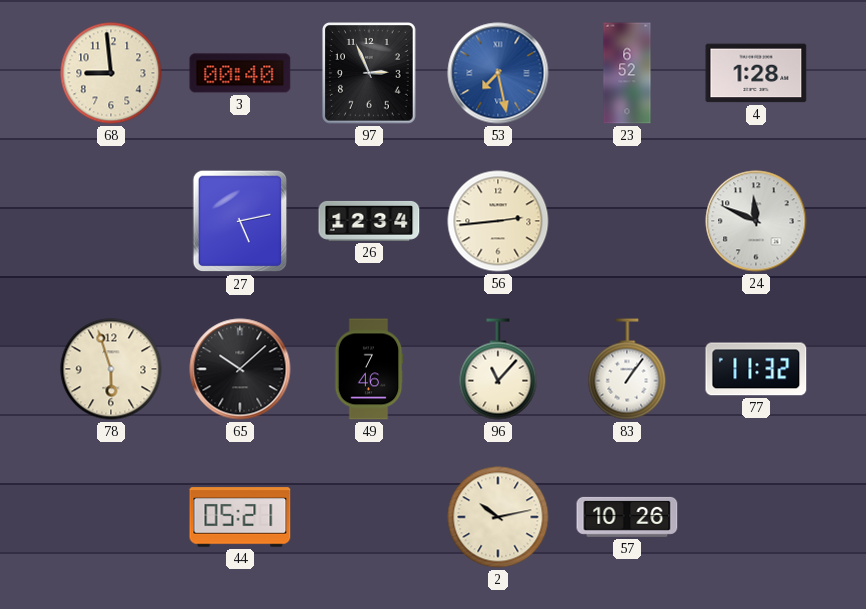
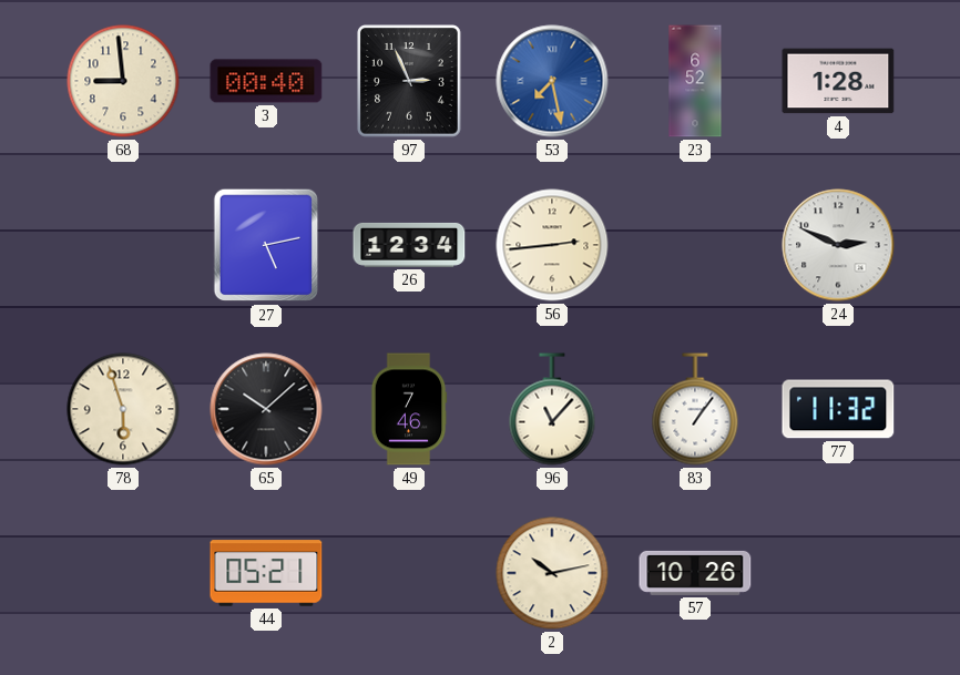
24: 11:49 -> 2:49 (838, 245)
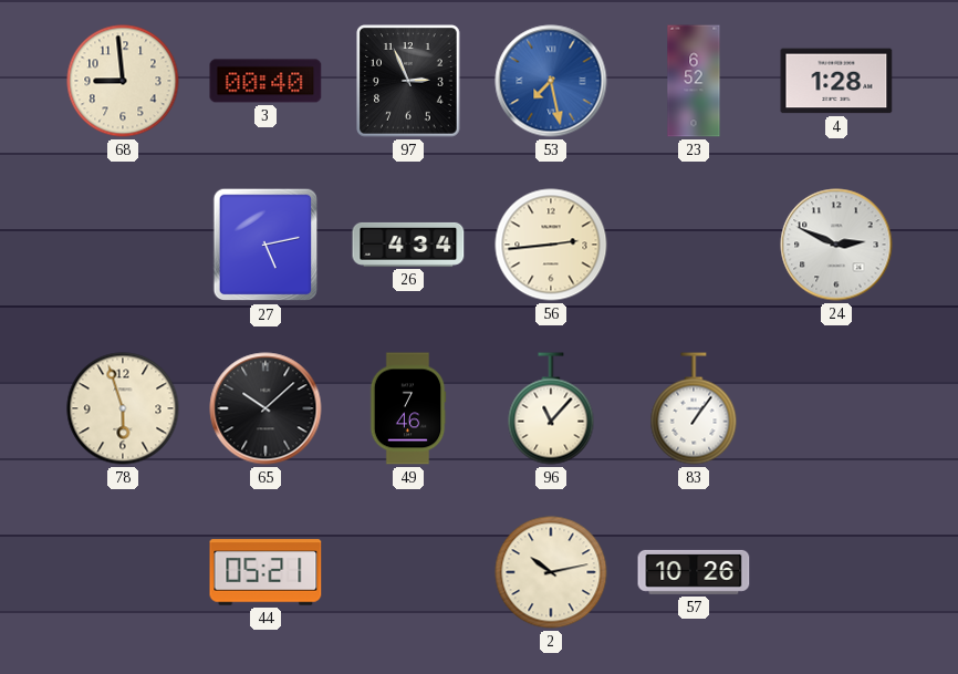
26: 12:34 -> 4:34 (408, 245)
77: 11:32 -> none (838, 409)
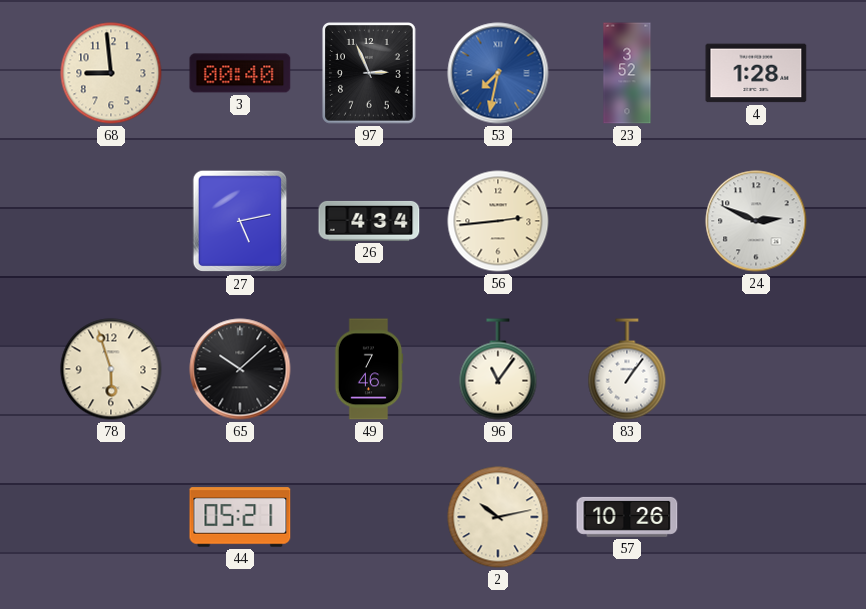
53: 7:28 -> 7:32 (498, 73)
23: 6:52 -> 3:52 (627, 73)
96: 11:07 -> 11:06 (498, 369)
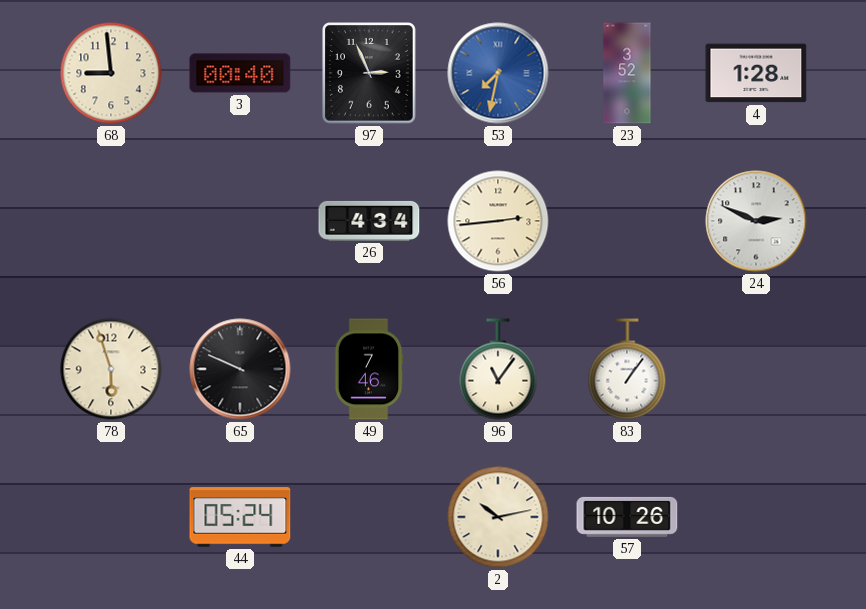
27: 5:13 -> none (240, 221)
65: 10:08 -> 9:49 (240, 369)
44: 05:21 -> 05:24 (240, 517)
